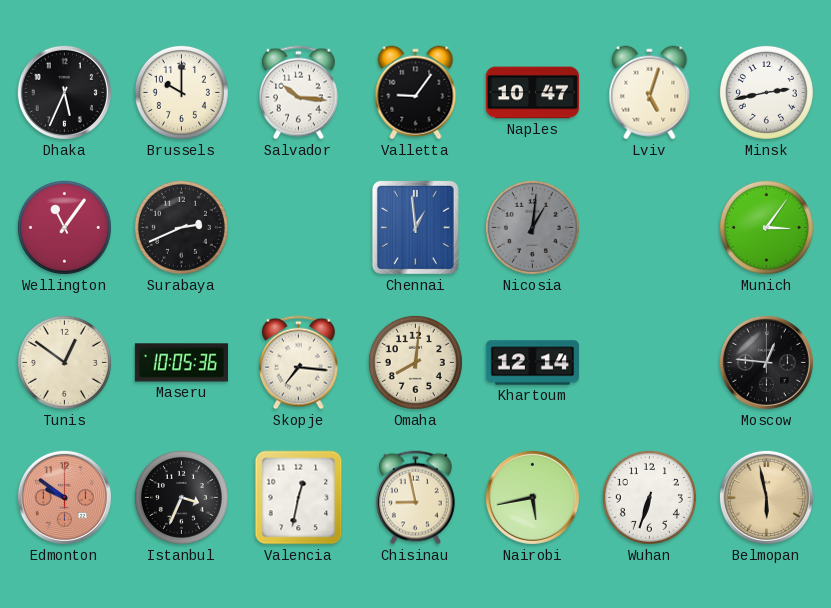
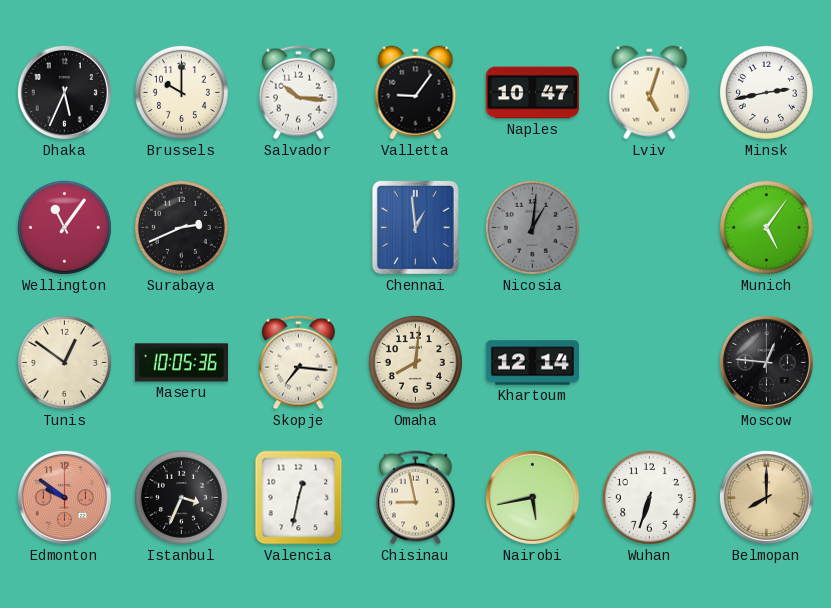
Munich: 3:06 -> 5:06 (766, 227)
Belmopan: 5:58 -> 8:00 (766, 497)
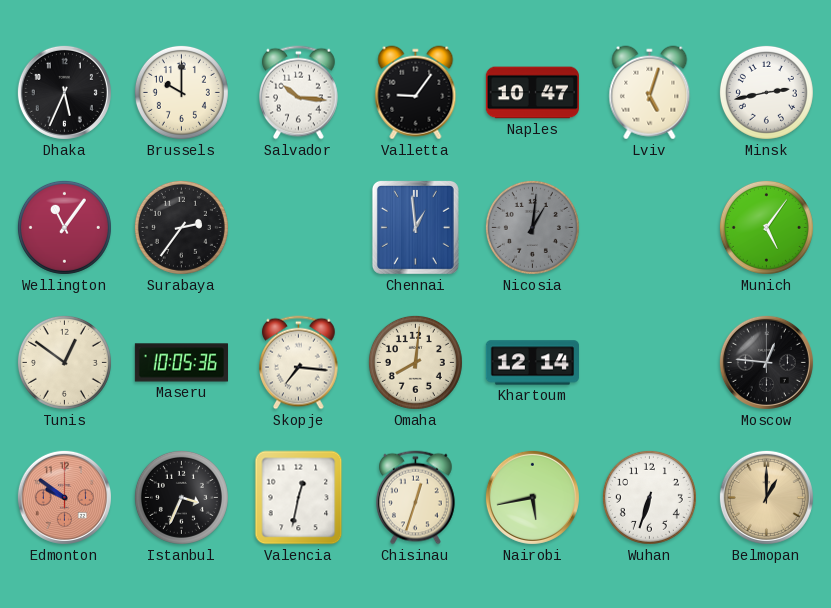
Surabaya: 2:41 -> 2:36 (181, 227)
Chisinau: 8:58 -> 12:33 (416, 498)
Belmopan: 8:00 -> 1:00 (766, 497)
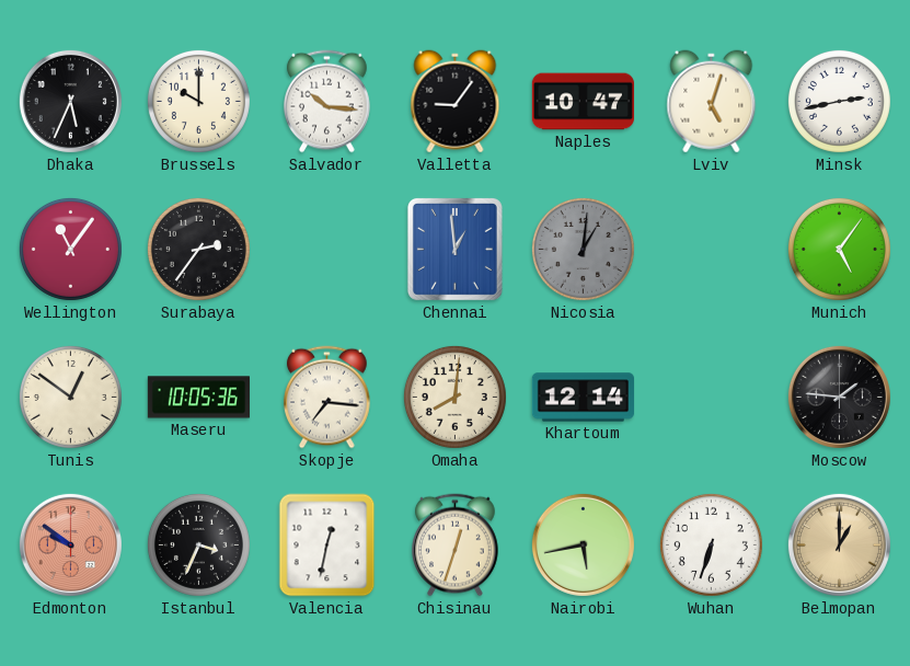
Moscow: 12:46 -> 1:46 (839, 397)
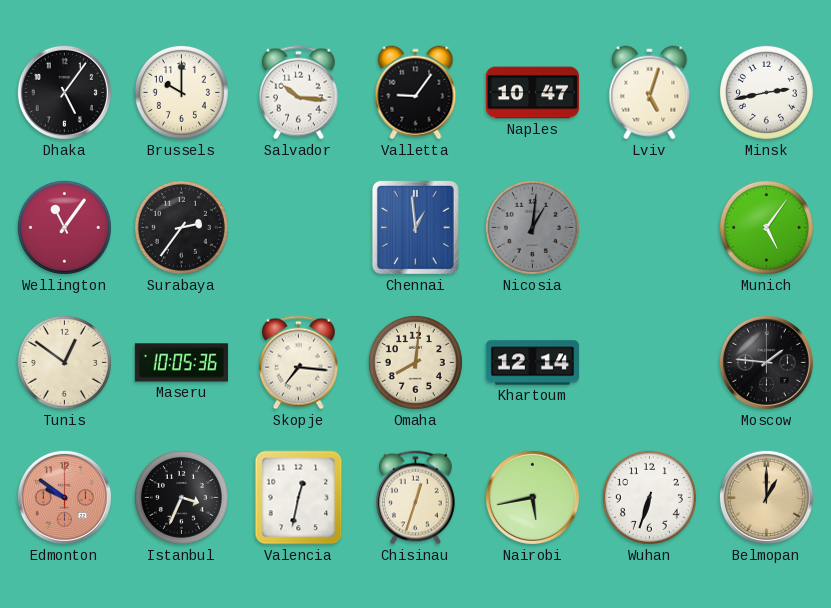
Dhaka: 5:34 -> 5:06 (64, 92)
